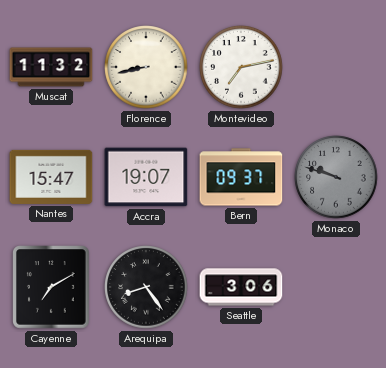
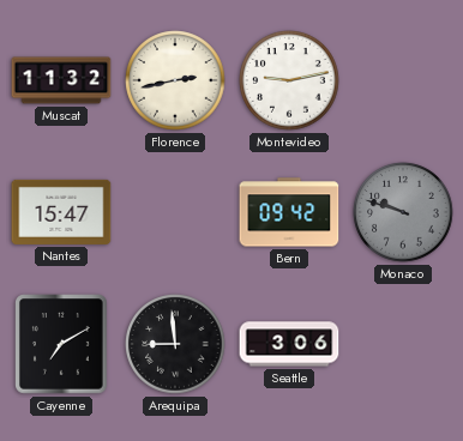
Florence: 8:43 -> 2:43 (175, 80)
Montevideo: 7:13 -> 9:13 (289, 80)
Accra: 19:07 -> none (146, 177)
Bern: 09:37 -> 09:42 (289, 212)
Arequipa: 8:24 -> 8:59 (175, 344)
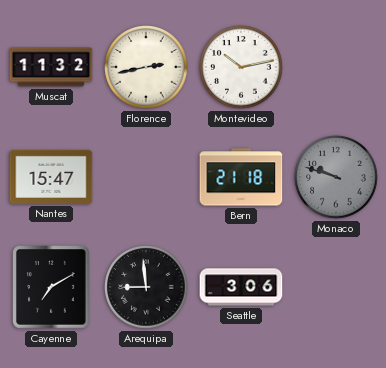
Montevideo: 9:13 -> 10:13 (241, 67)
Bern: 09:42 -> 21:18 (241, 177)
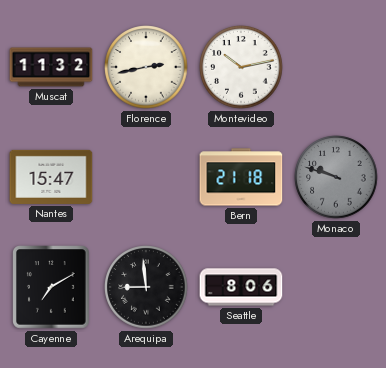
Seattle: 3:06 -> 8:06 (241, 287)
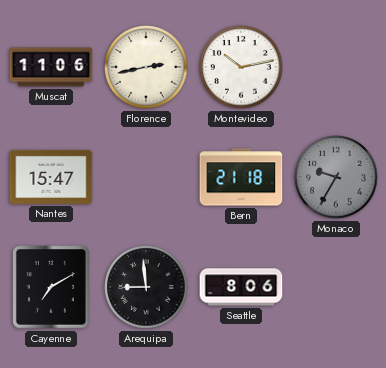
Muscat: 11:32 -> 11:06 (51, 67)
Monaco: 9:48 -> 9:35 (336, 177)
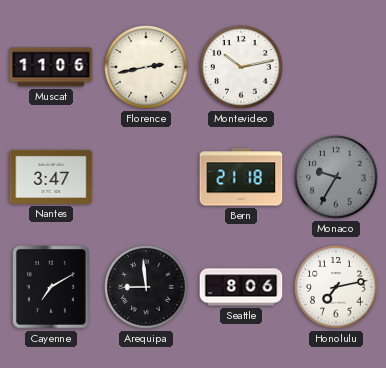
Nantes: 15:47 -> 3:47 (51, 177)
Honolulu: none -> 7:13 (336, 287)
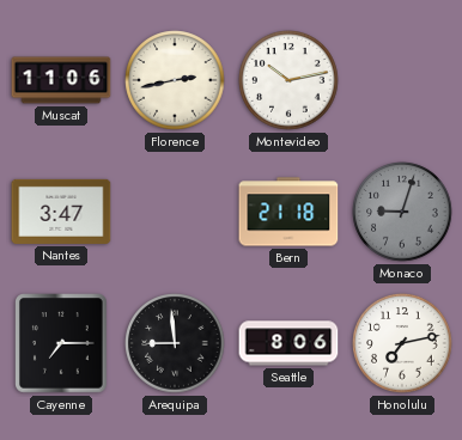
Monaco: 9:35 -> 9:03 (402, 212)
Cayenne: 7:10 -> 7:15 (61, 343)
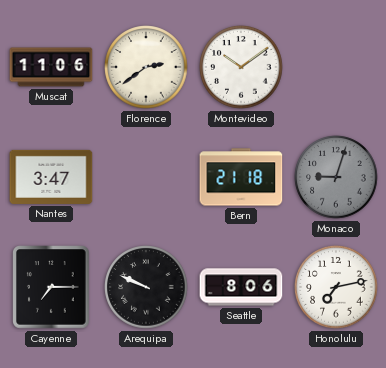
Florence: 2:43 -> 2:39 (146, 67)
Montevideo: 10:13 -> 10:09 (241, 67)
Arequipa: 8:59 -> 9:49 (146, 287)
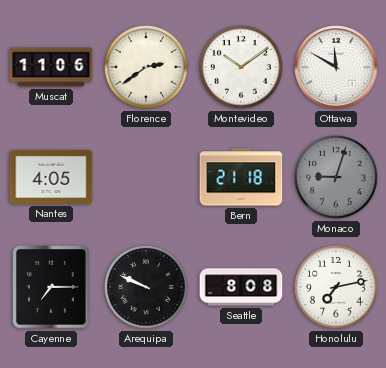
Ottawa: none -> 11:50 (336, 67)
Nantes: 3:47 -> 4:05 (51, 177)
Seattle: 8:06 -> 8:08 (241, 287)
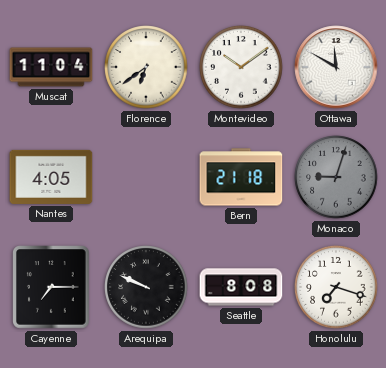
Muscat: 11:06 -> 11:04 (51, 67)
Florence: 2:39 -> 6:39 (146, 67)
Honolulu: 7:13 -> 7:18 (336, 287)
